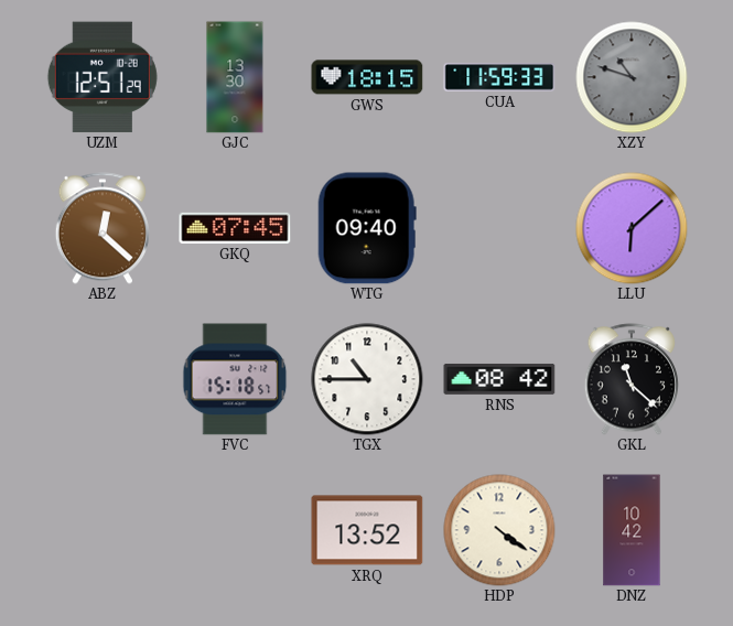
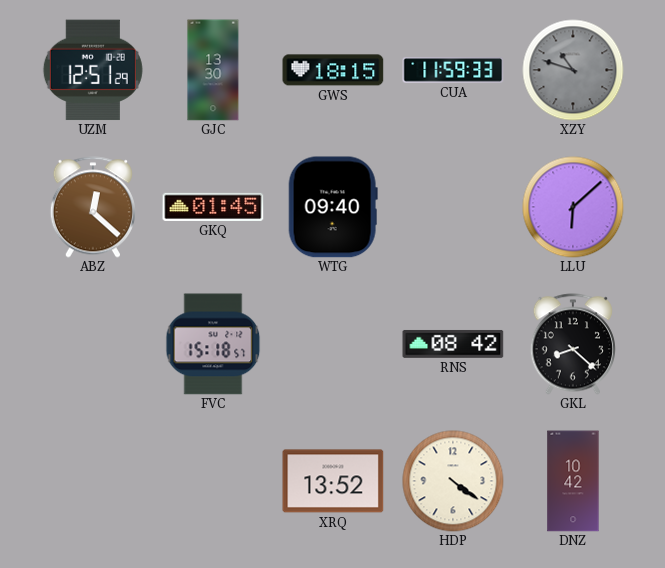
GKQ: 07:45 -> 01:45 (213, 207)
TGX: 10:45 -> none (367, 379)
GKL: 11:22 -> 8:22 (573, 344)
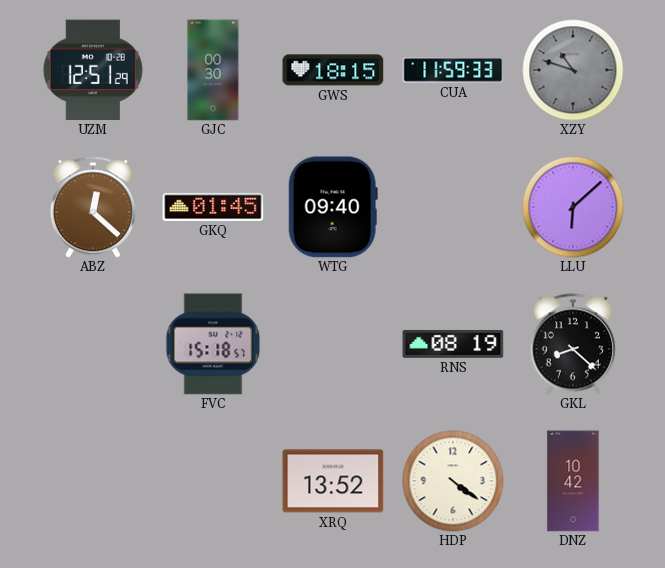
GJC: 13:30 -> 00:30 (213, 70)
RNS: 08:42 -> 08:19 (453, 344)
